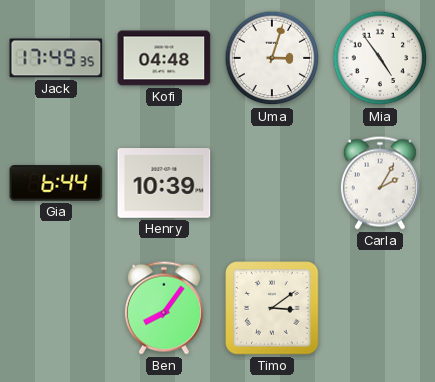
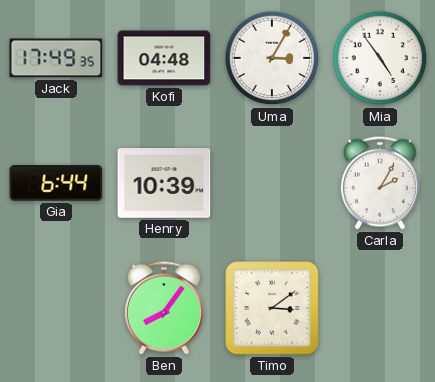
Uma: 3:03 -> 3:05 (272, 58)
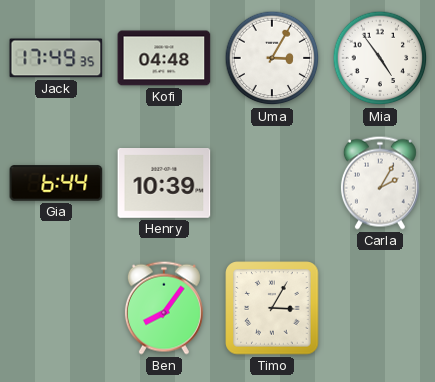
Timo: 3:09 -> 3:05 (272, 308)
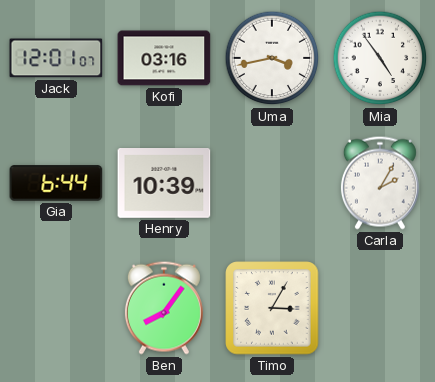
Jack: 17:49 -> 12:01 (56, 58)
Kofi: 04:48 -> 03:16 (164, 58)
Uma: 3:05 -> 3:43 (272, 58)
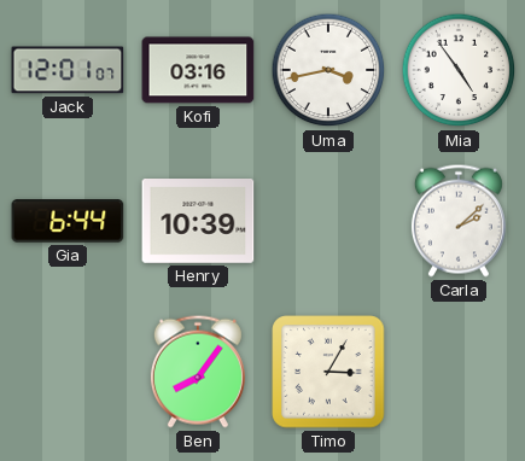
Carla: 2:05 -> 2:08 (459, 221)
